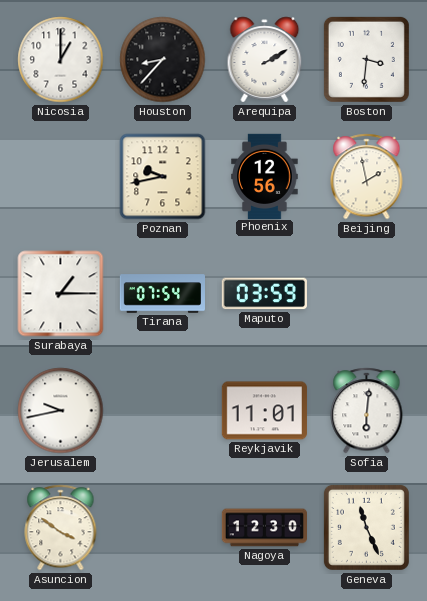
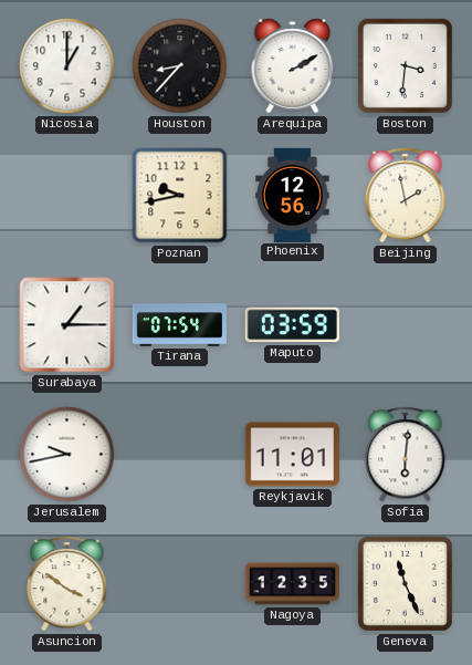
Nagoya: 12:30 -> 12:35 (292, 584)
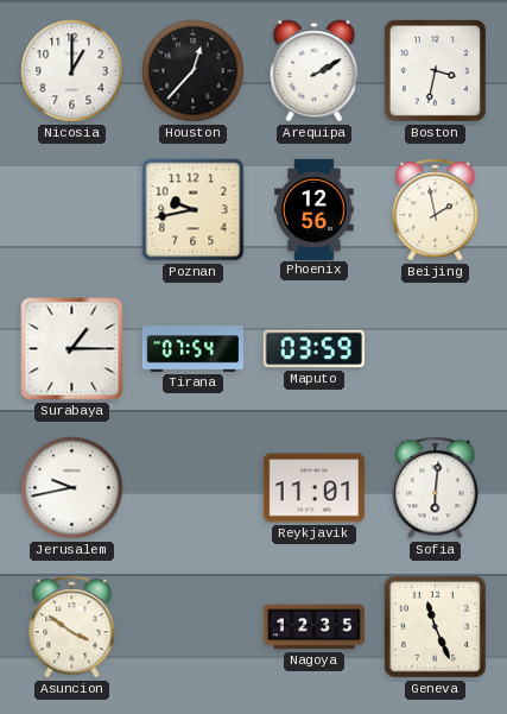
Houston: 8:37 -> 12:37 (194, 71)
Boston: 3:31 -> 3:32 (435, 70)
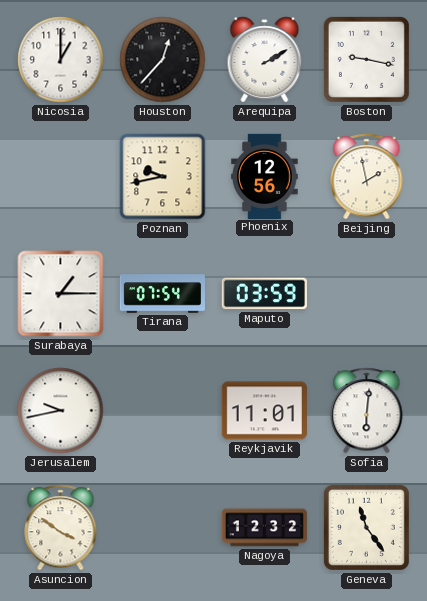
Boston: 3:32 -> 9:17 (366, 59)
Nagoya: 12:35 -> 12:32 (264, 528)
Geneva: 11:26 -> 11:24 (366, 527)
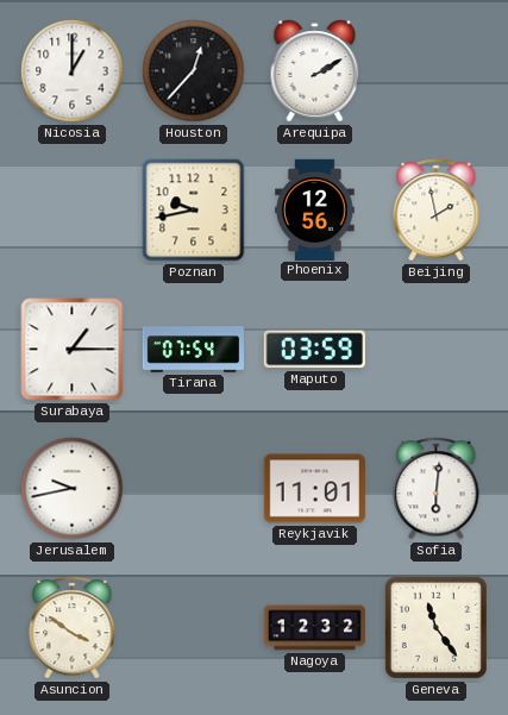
Boston: 9:17 -> none (366, 59)
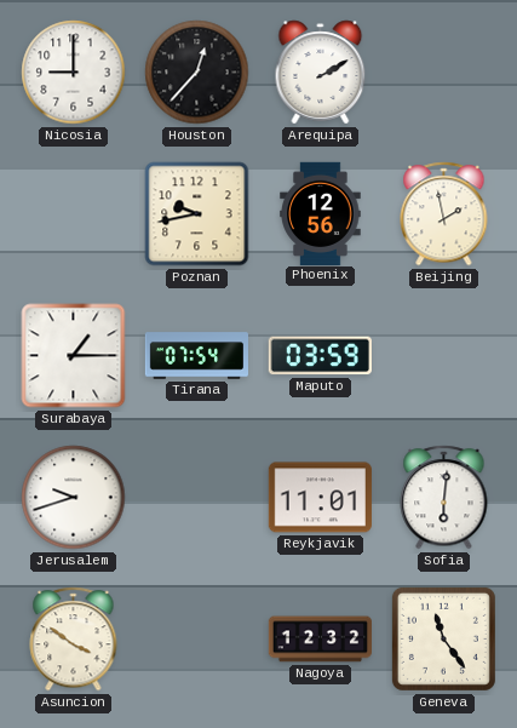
Nicosia: 1:00 -> 9:00 (74, 73)
Jerusalem: 9:43 -> 9:42 (74, 498)
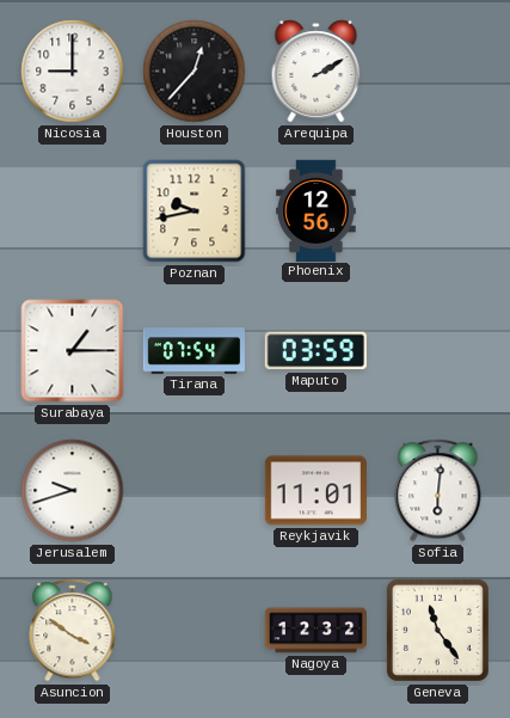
Beijing: 1:58 -> none (444, 214)
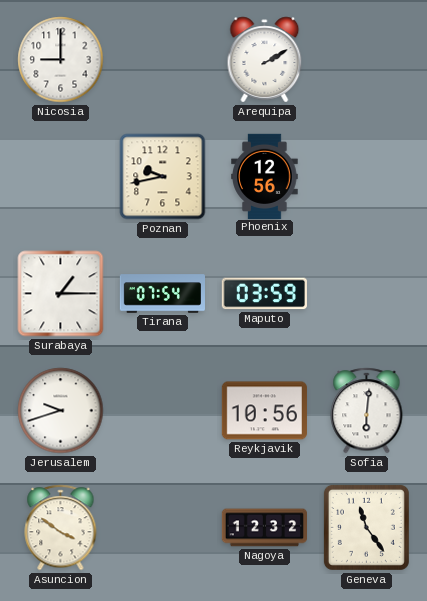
Houston: 12:37 -> none (195, 72)
Reykjavik: 11:01 -> 10:56 (264, 411)
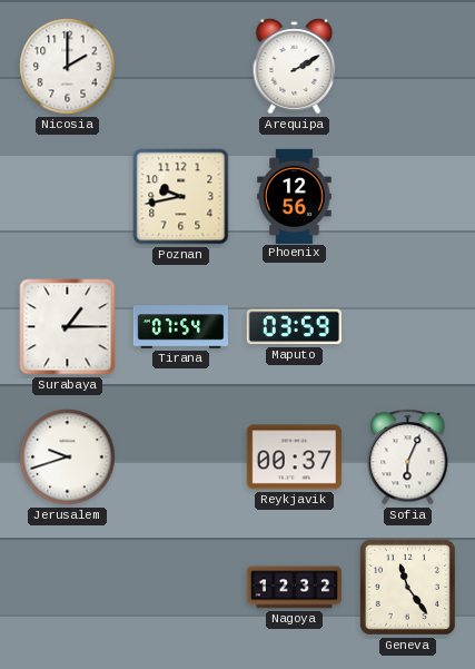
Nicosia: 9:00 -> 2:00 (68, 67)
Reykjavik: 10:56 -> 00:37 (294, 458)
Sofia: 6:01 -> 6:04 (408, 458)
Asuncion: 3:51 -> none (61, 528)
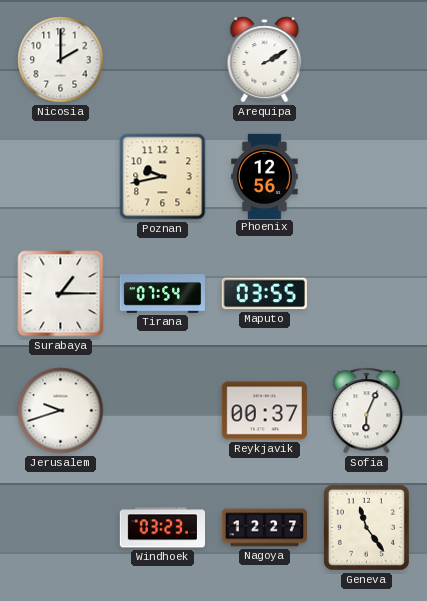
Maputo: 03:59 -> 03:55 (264, 294)
Windhoek: none -> 03:23 (162, 528)
Nagoya: 12:32 -> 12:27 (264, 528)
